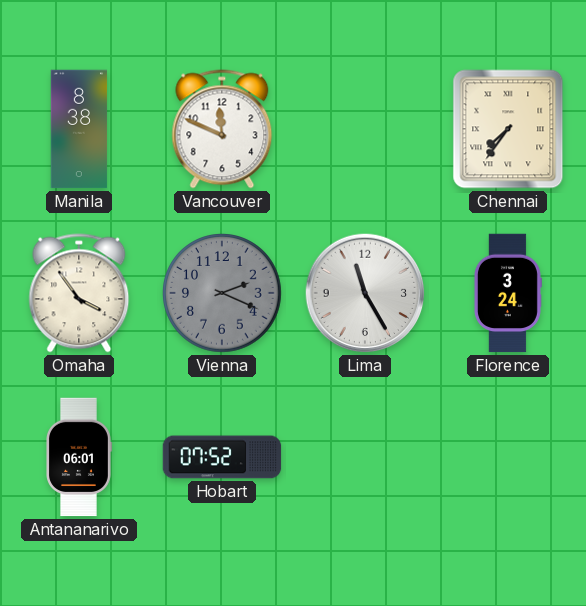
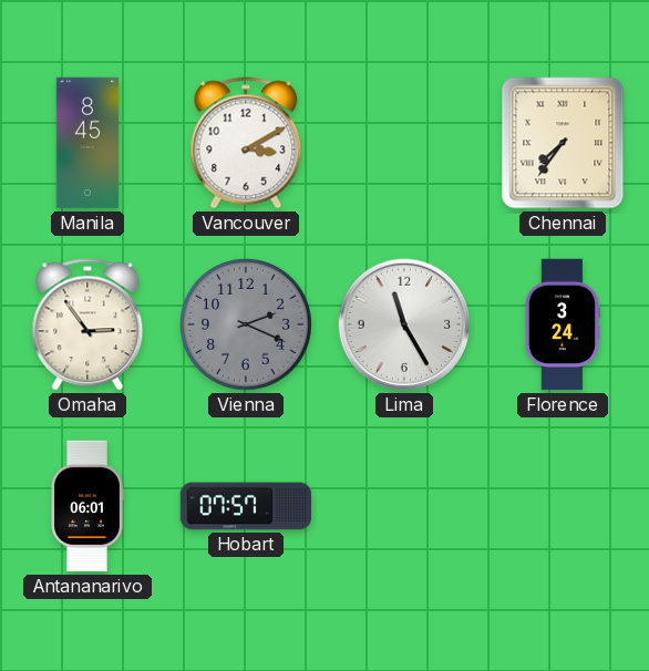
Manila: 8:38 -> 8:45 (87, 143)
Vancouver: 11:49 -> 3:10 (246, 143)
Omaha: 3:54 -> 2:54 (87, 324)
Hobart: 07:52 -> 07:57 (246, 506)
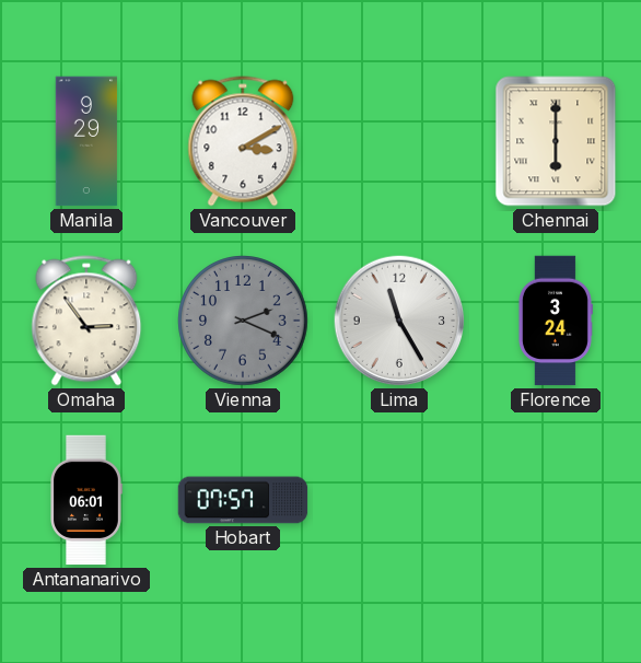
Manila: 8:45 -> 9:29 (86, 141)
Chennai: 7:36 -> 6:00 (556, 141)
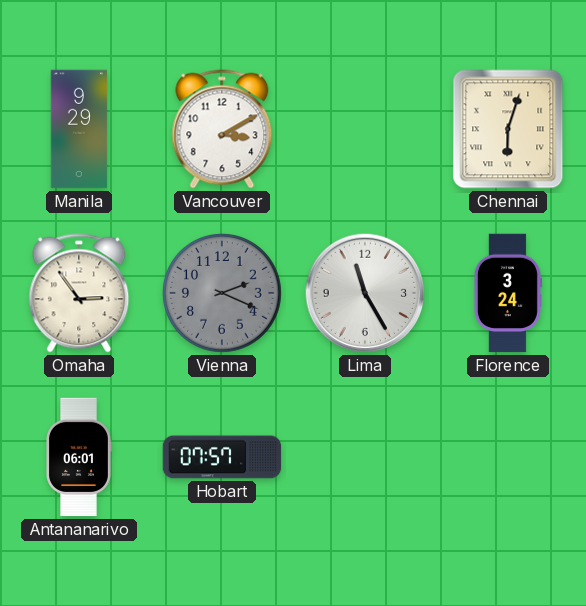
Chennai: 6:00 -> 6:03 (508, 129)
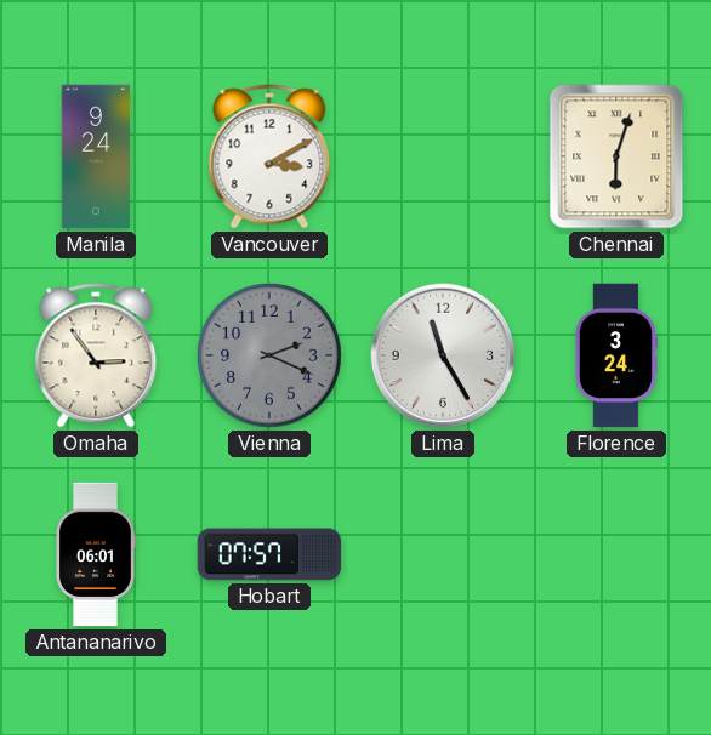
Manila: 9:29 -> 9:24 (96, 156)
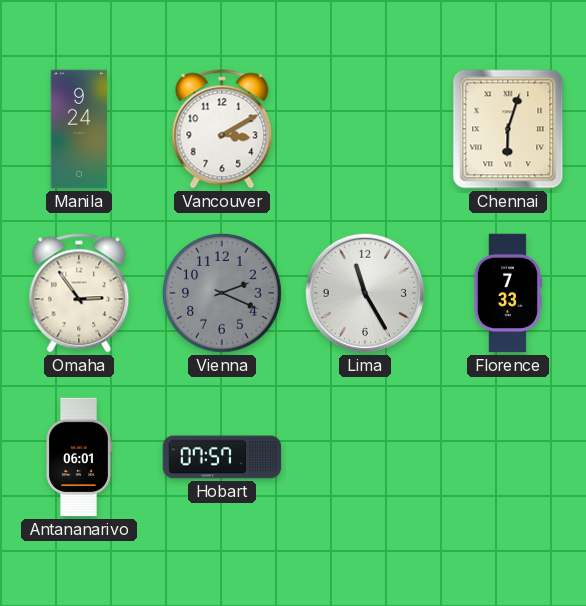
Florence: 3:24 -> 7:33 (507, 293)
